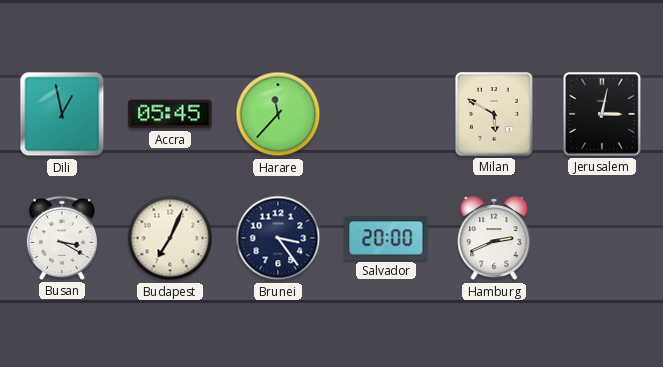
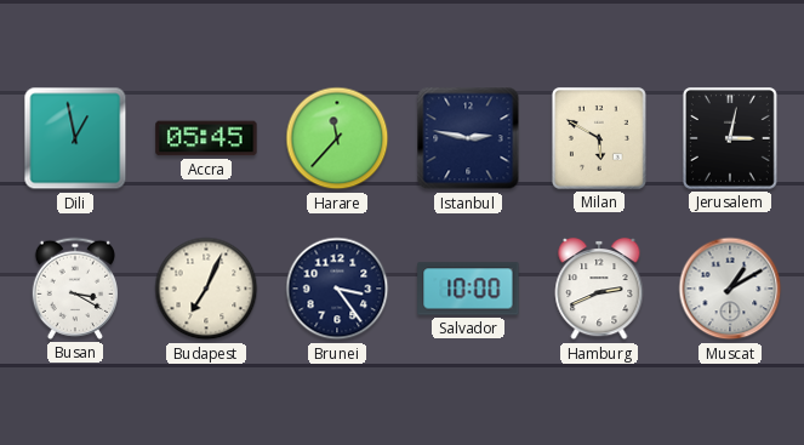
Istanbul: none -> 2:47 (468, 138)
Salvador: 20:00 -> 10:00 (468, 289)
Muscat: none -> 1:10 (730, 289)
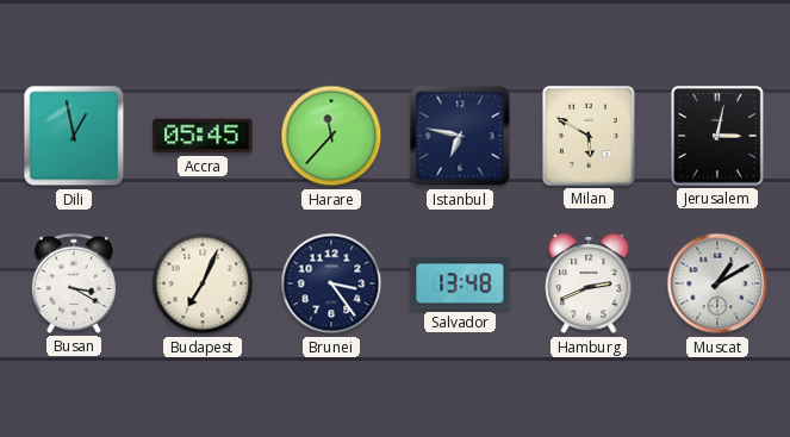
Istanbul: 2:47 -> 6:47 (460, 136)
Salvador: 10:00 -> 13:48 (460, 283)
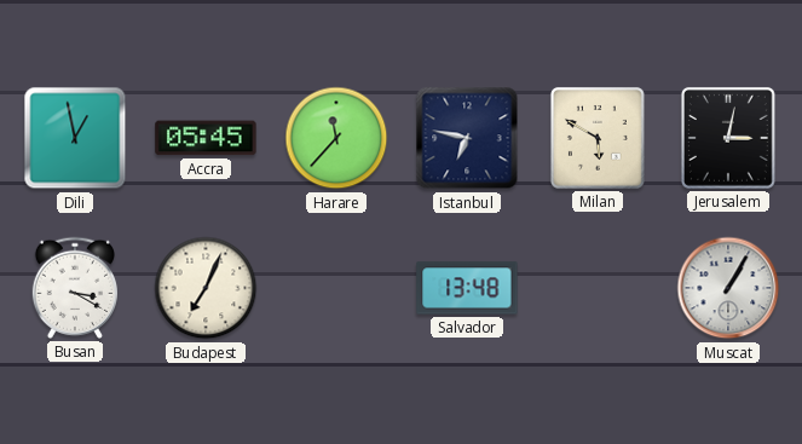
Brunei: 3:24 -> none (331, 283)
Hamburg: 2:41 -> none (589, 283)
Muscat: 1:10 -> 1:05 (728, 288)
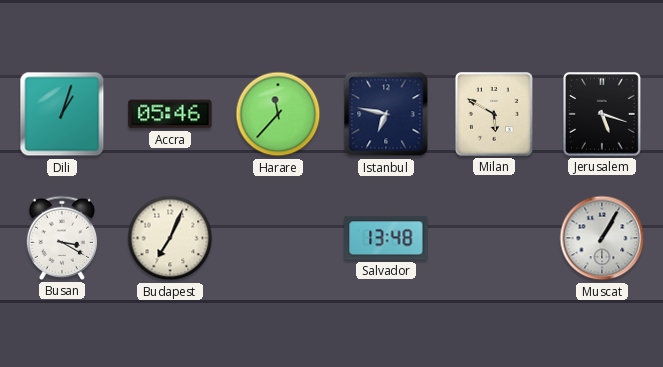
Dili: 12:58 -> 1:03 (62, 114)
Accra: 05:45 -> 05:46 (170, 114)
Jerusalem: 3:02 -> 5:18 (602, 115)
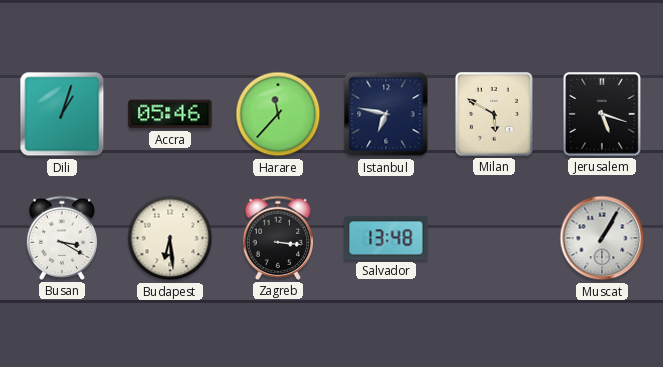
Budapest: 7:04 -> 6:29 (170, 238)
Zagreb: none -> 3:16 (277, 238)
